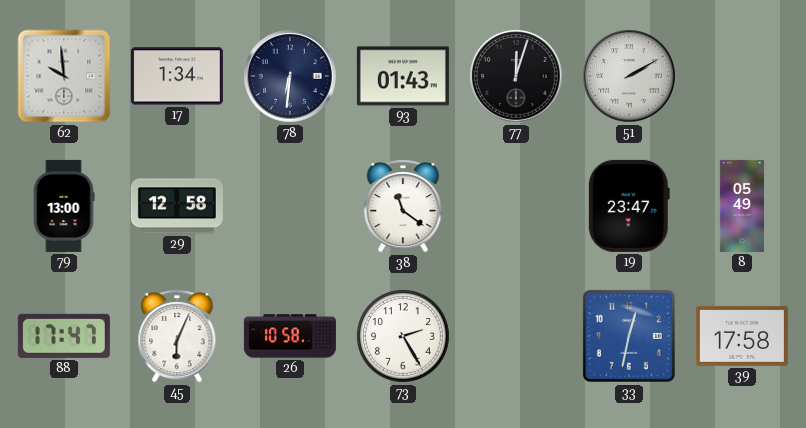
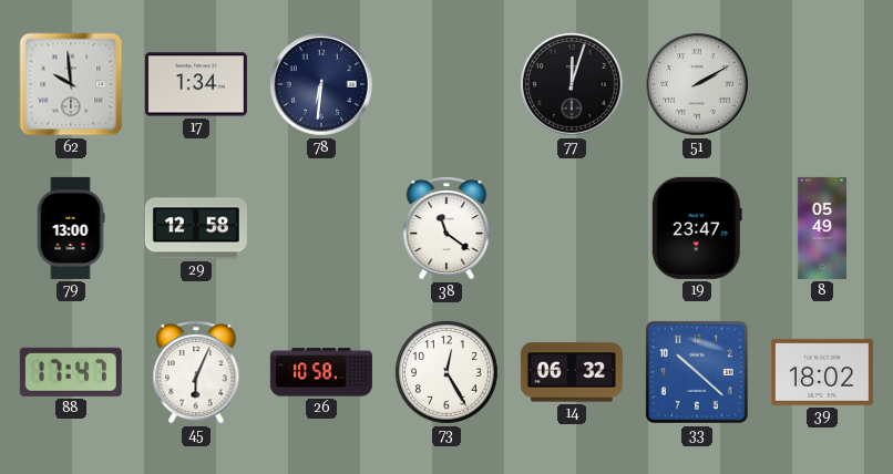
93: 01:43 -> none (403, 76)
73: 2:25 -> 12:25 (447, 372)
14: none -> 06:32 (572, 372)
33: 12:32 -> 10:22 (697, 372)
39: 17:58 -> 18:02 (822, 372)
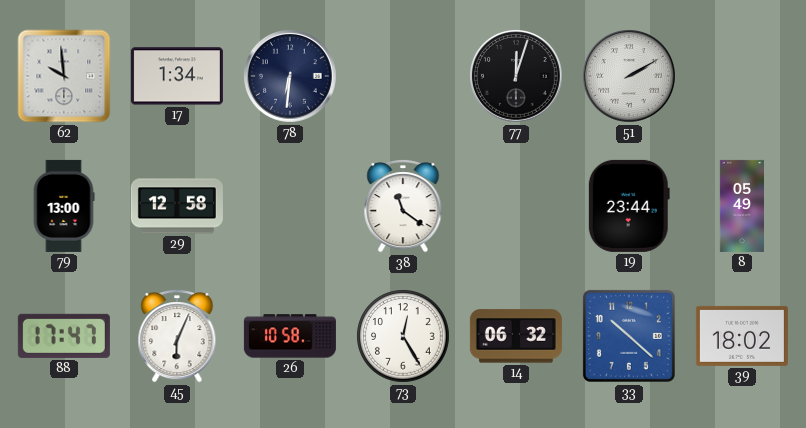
19: 23:47 -> 23:44 (629, 206)
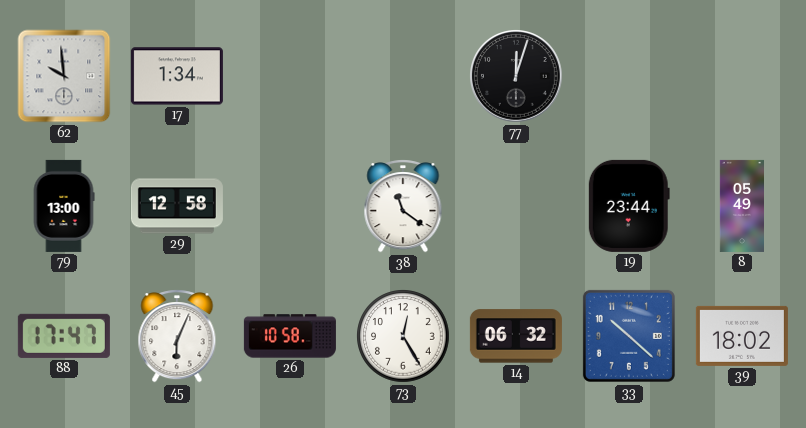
78: 6:31 -> none (291, 77)
51: 2:10 -> none (630, 77)
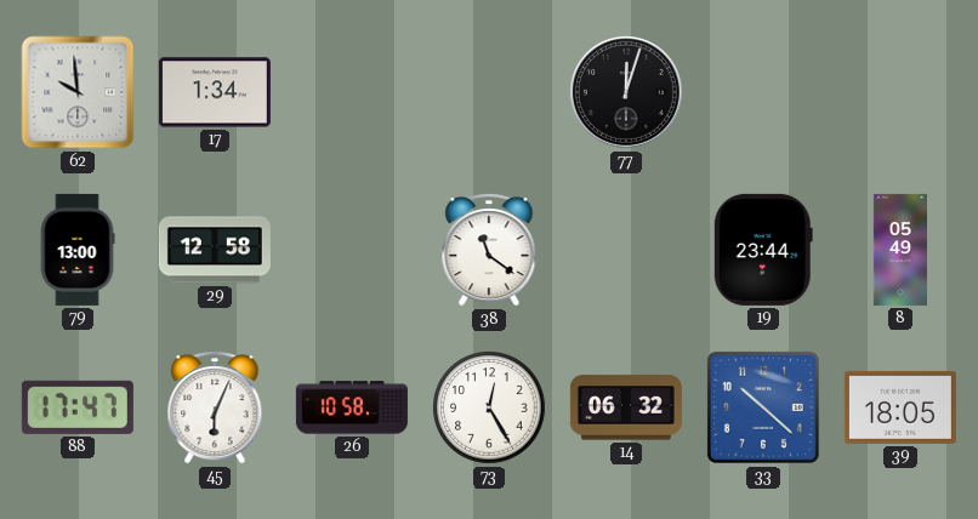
39: 18:02 -> 18:05 (900, 407)
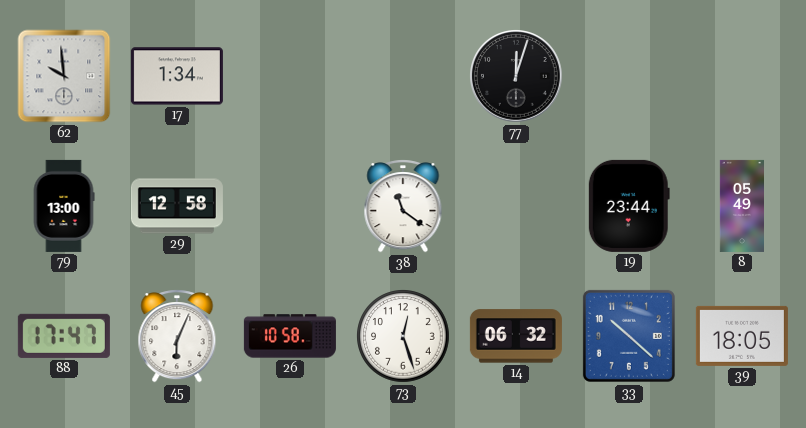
73: 12:25 -> 12:27 (403, 336)
